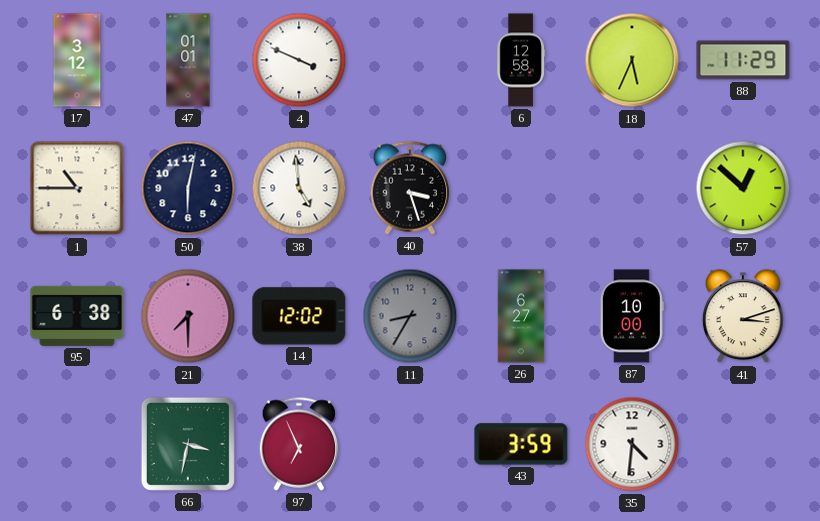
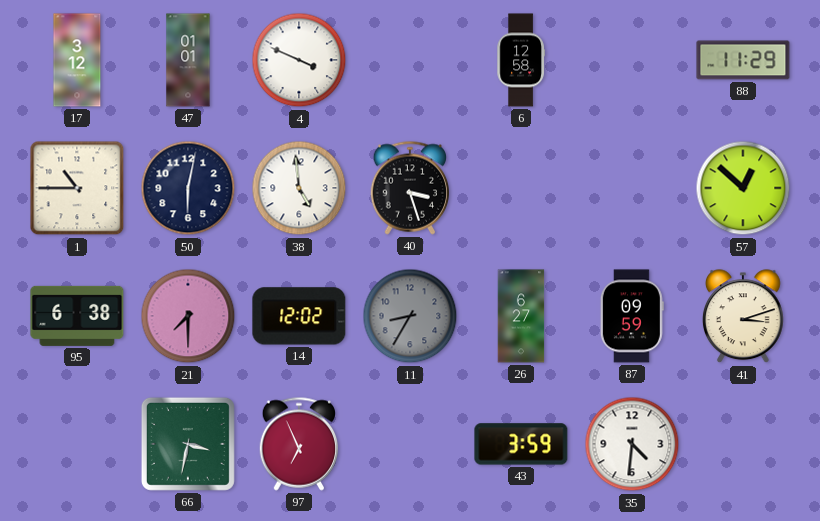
18: 5:34 -> none (632, 60)
87: 10:00 -> 09:59 (632, 316)
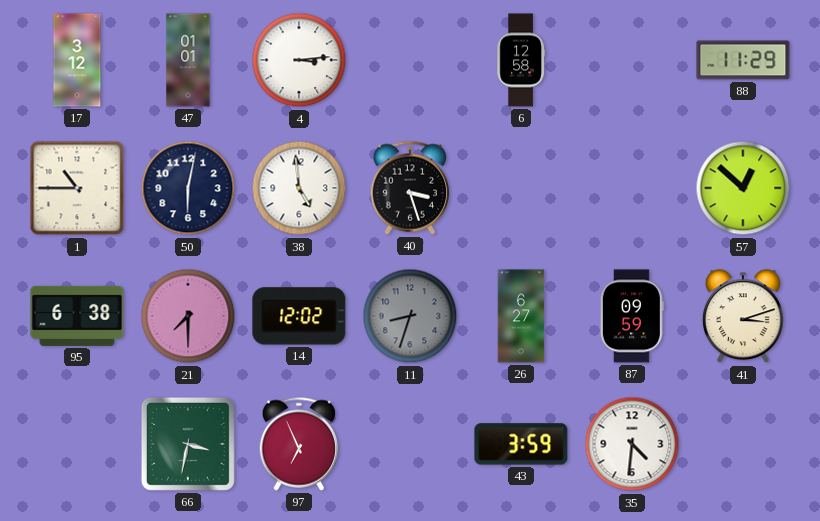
4: 3:49 -> 3:14 (299, 60)
11: 8:35 -> 8:33 (410, 316)
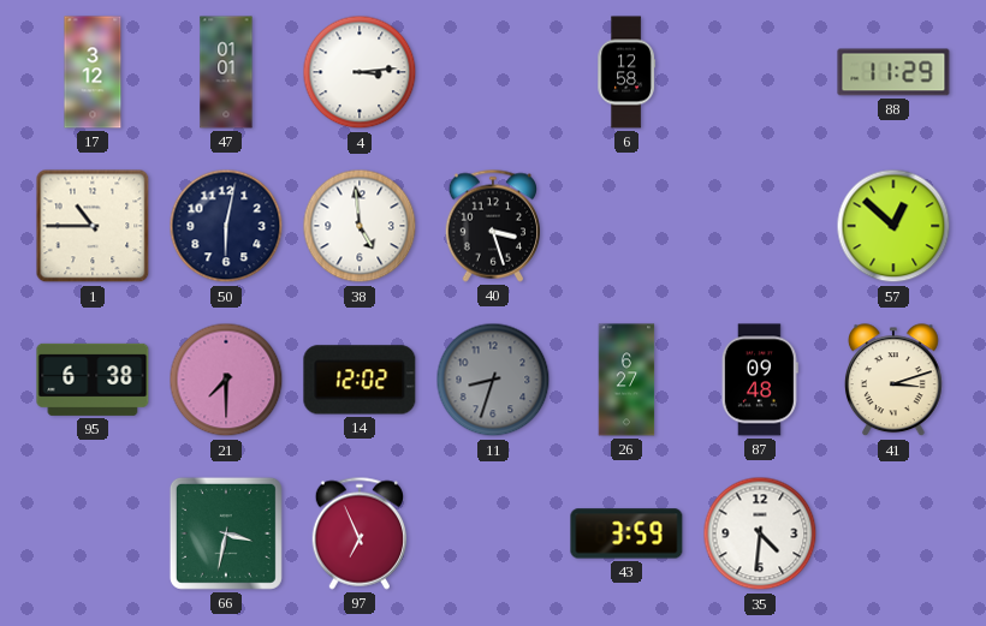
87: 09:59 -> 09:48 (760, 380)
